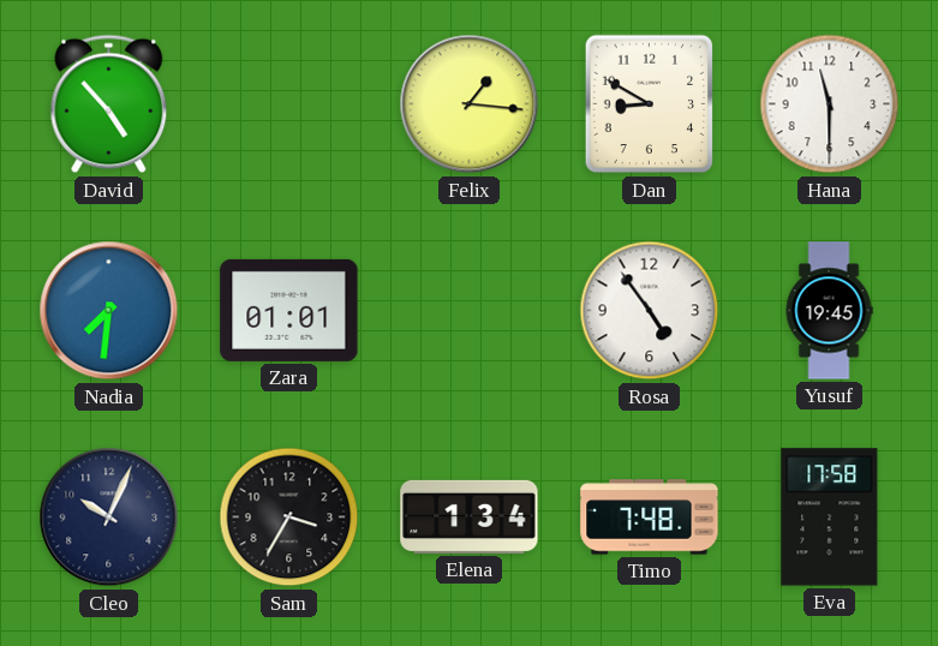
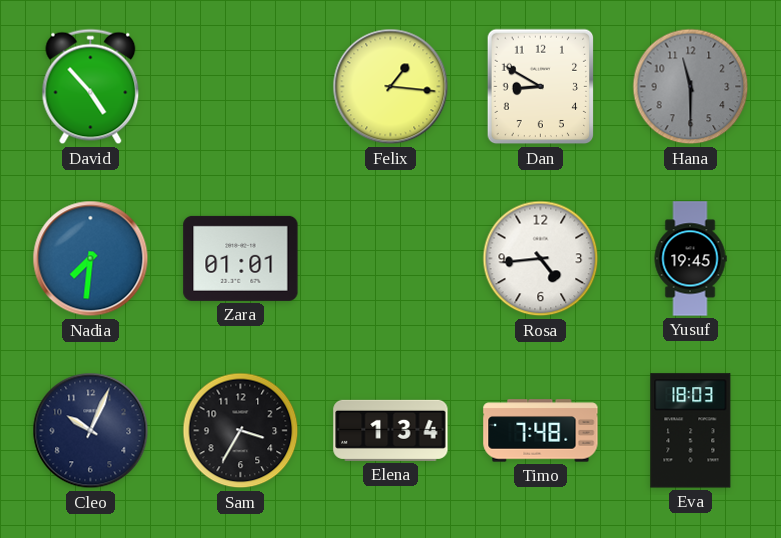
Hana dial: white -> grey (691, 87)
Rosa: 4:54 -> 4:44 (541, 259)
Eva: 17:58 -> 18:03 (691, 431)
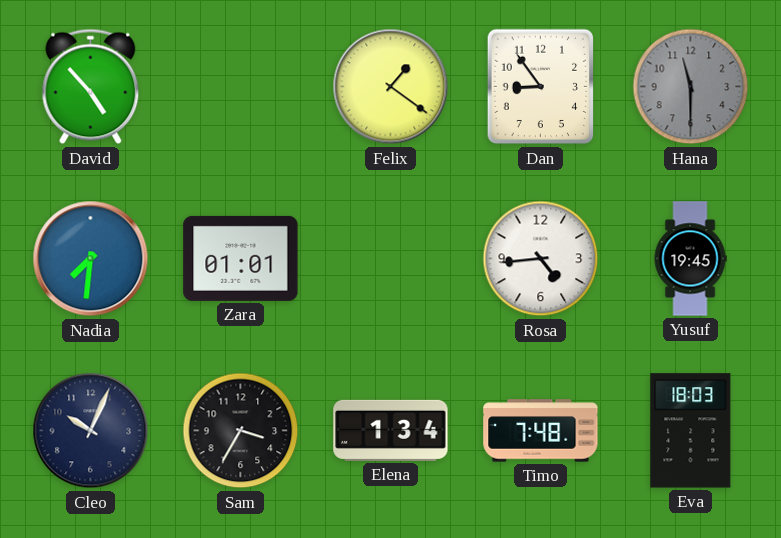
Felix: 1:16 -> 1:21 (391, 87)
Dan: 8:50 -> 8:54 (541, 87)
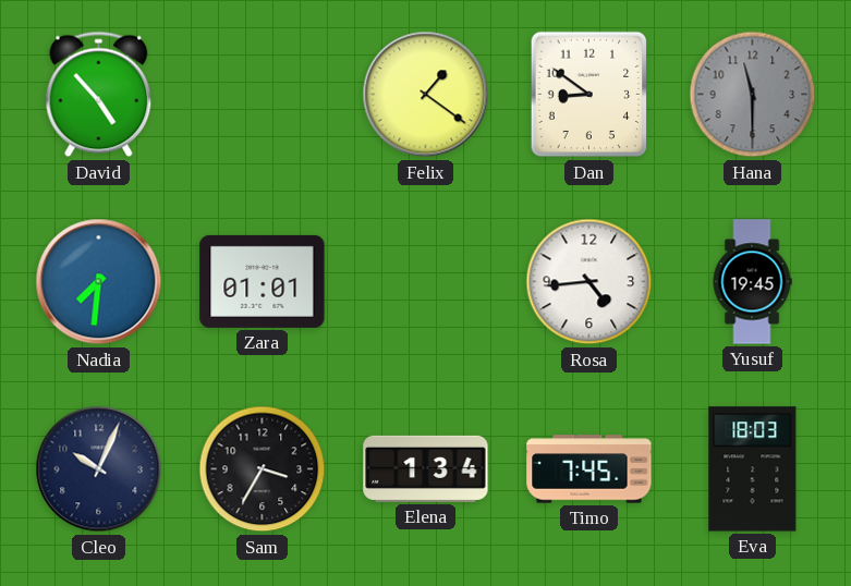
Dan: 8:54 -> 8:51 (589, 95)
Timo: 7:48 -> 7:45 (589, 469)
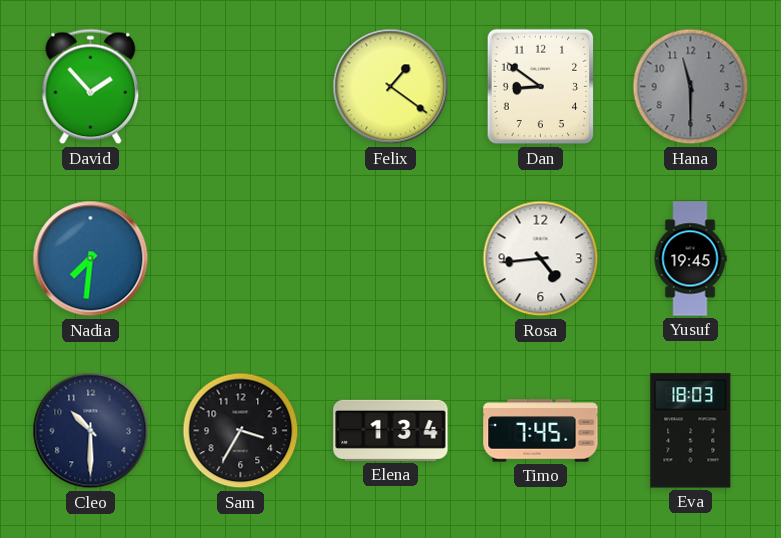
David: 4:53 -> 1:53 (91, 87)
Zara: 01:01 -> none (263, 281)
Cleo: 10:04 -> 10:30 (91, 431)
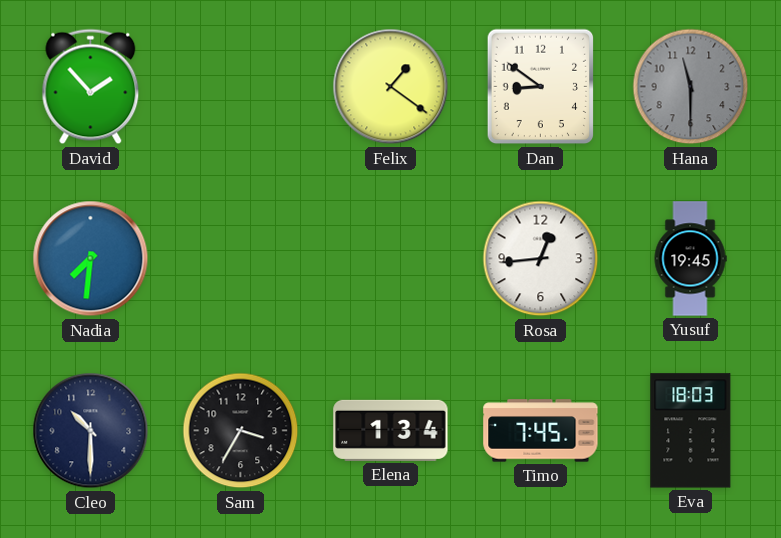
Rosa: 4:44 -> 12:44 (541, 259)
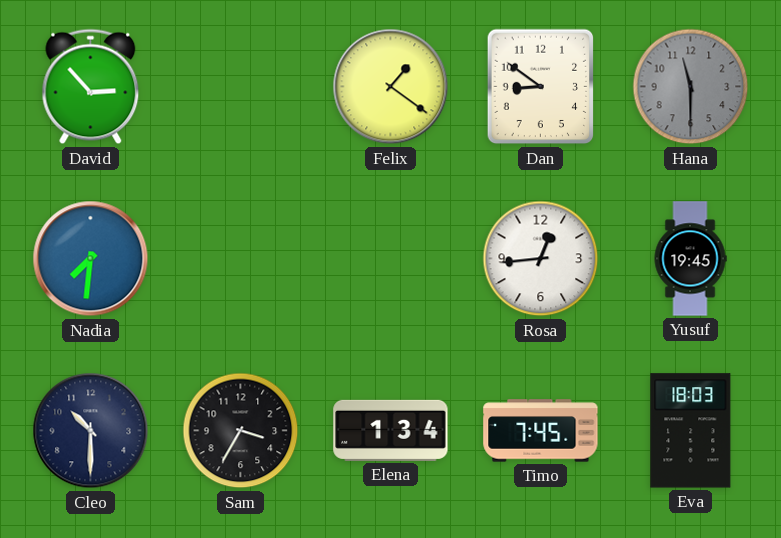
David: 1:53 -> 2:53 (91, 87)
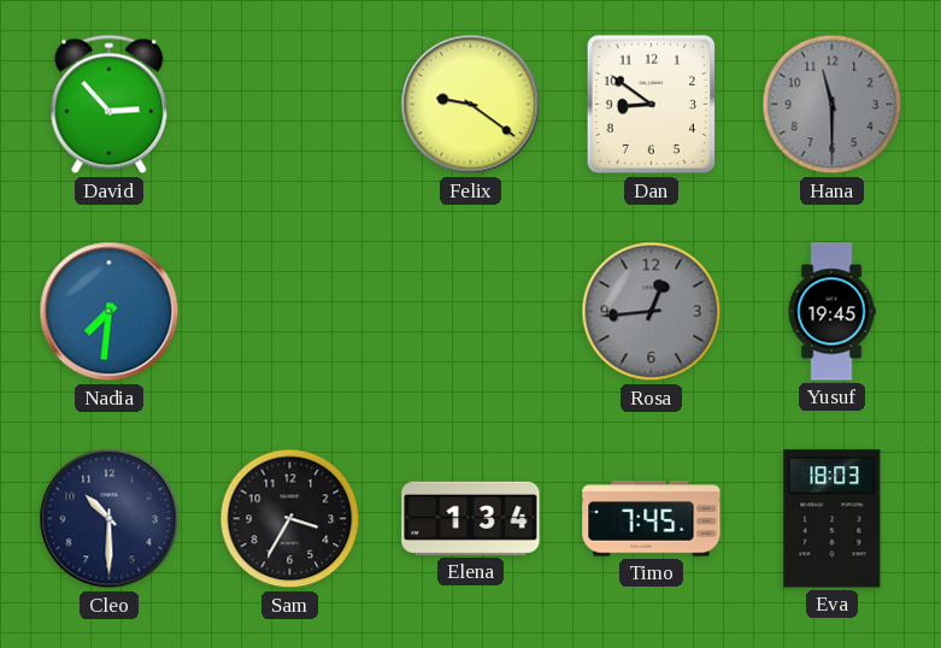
Felix: 1:21 -> 9:21 (471, 105)
Rosa dial: white -> grey (652, 312)
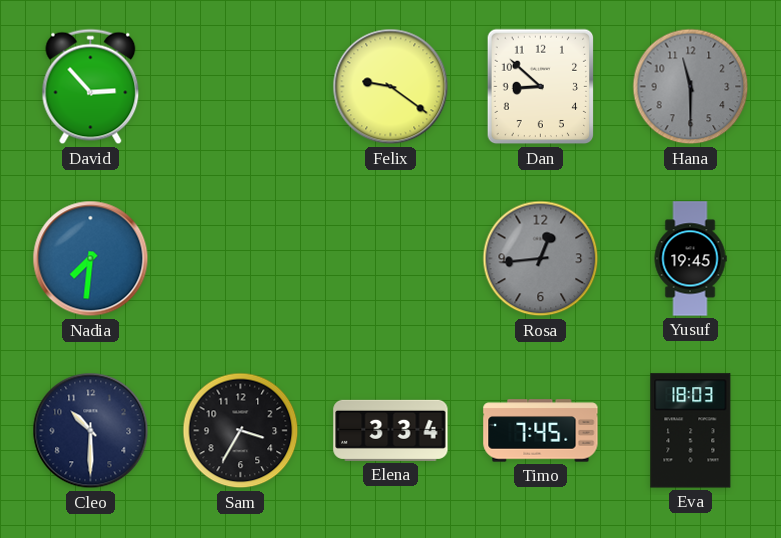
Dan: 8:51 -> 8:52 (541, 87)
Elena: 1:34 -> 3:34 (391, 430)
